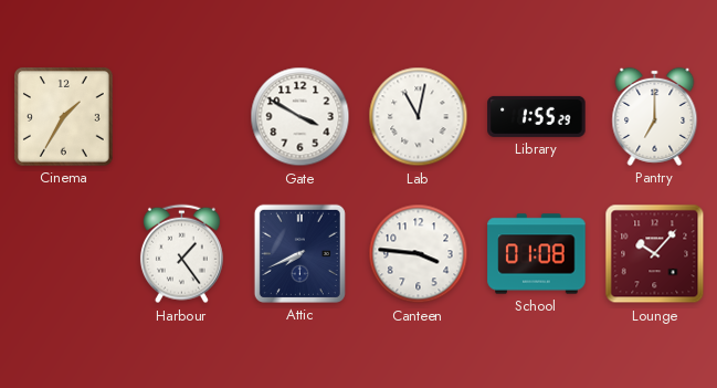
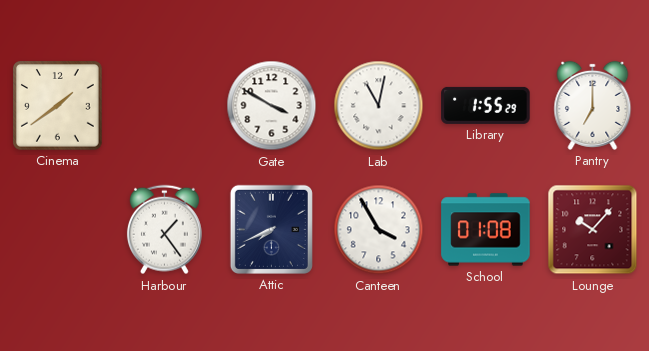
Cinema: 1:35 -> 1:39 (58, 106)
Canteen: 3:46 -> 3:55 (379, 230)
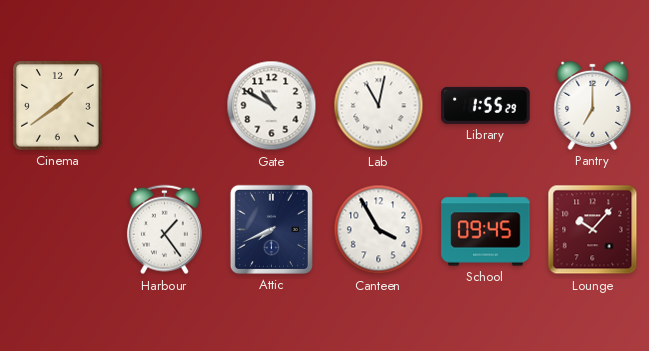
Gate: 3:50 -> 10:50 (272, 106)
School: 01:08 -> 09:45 (486, 230)
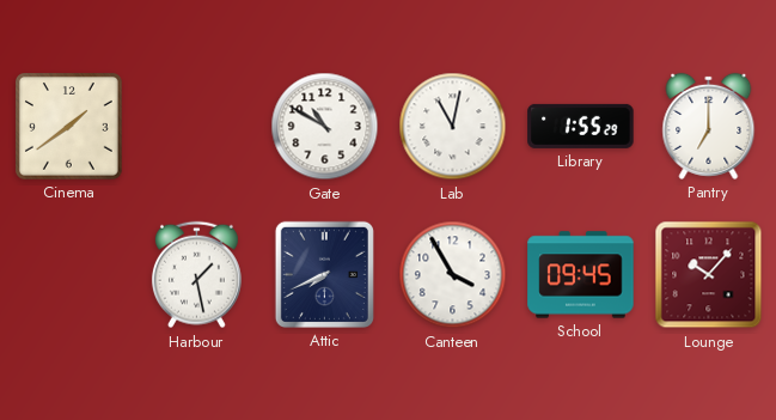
Harbour: 1:24 -> 1:28 (196, 275)
